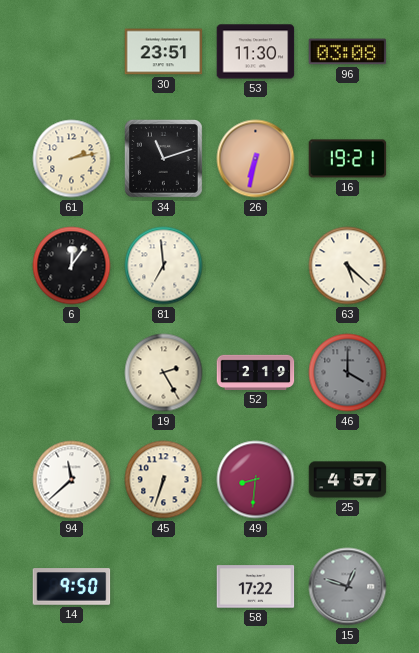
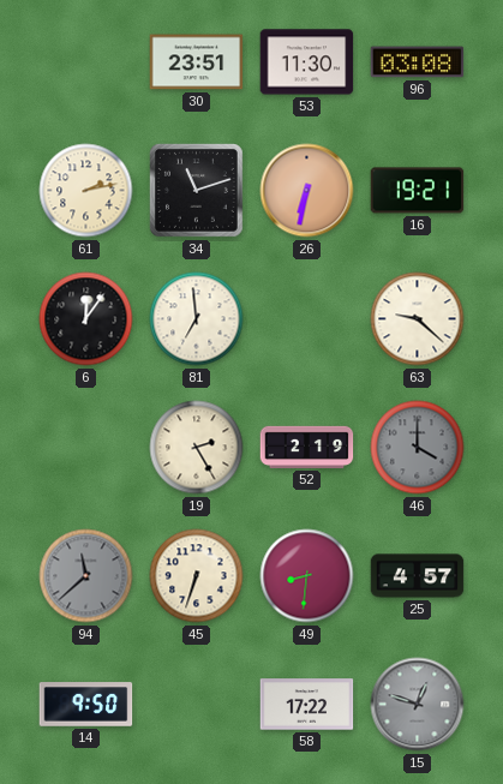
63: 5:22 -> 9:22 (418, 319)
94 dial: white -> grey (86, 576)
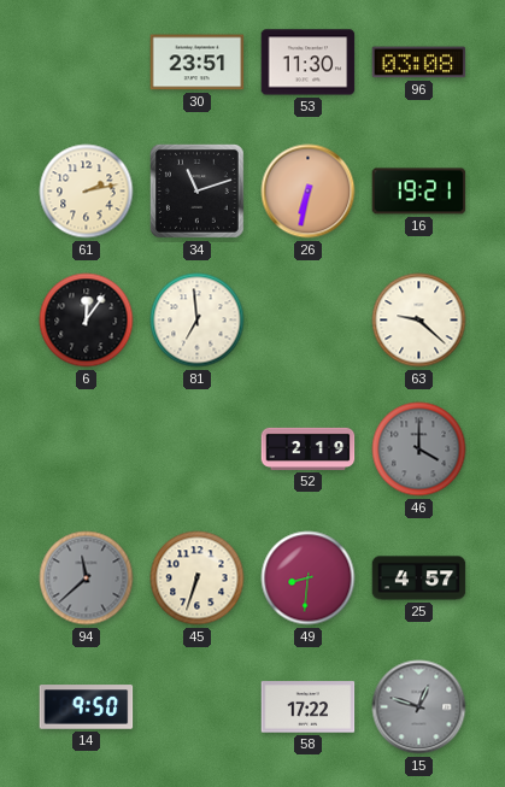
19: 2:25 -> none (197, 448)
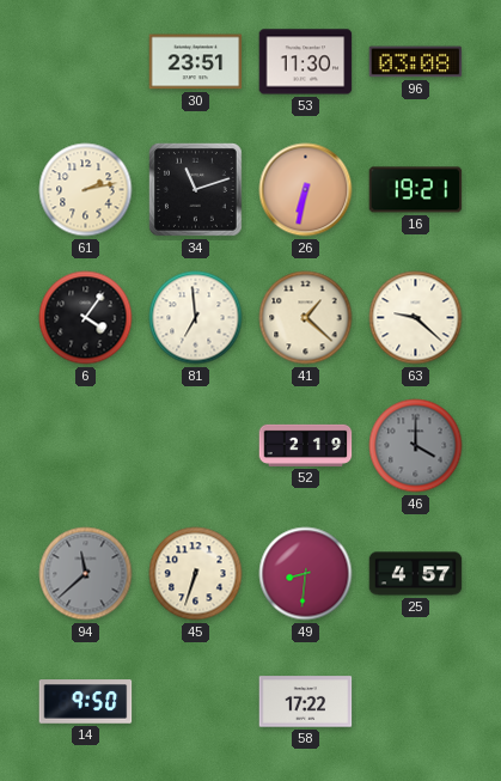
6: 12:06 -> 4:06 (86, 318)
41: none -> 1:22 (306, 318)
15: 12:48 -> none (419, 707)
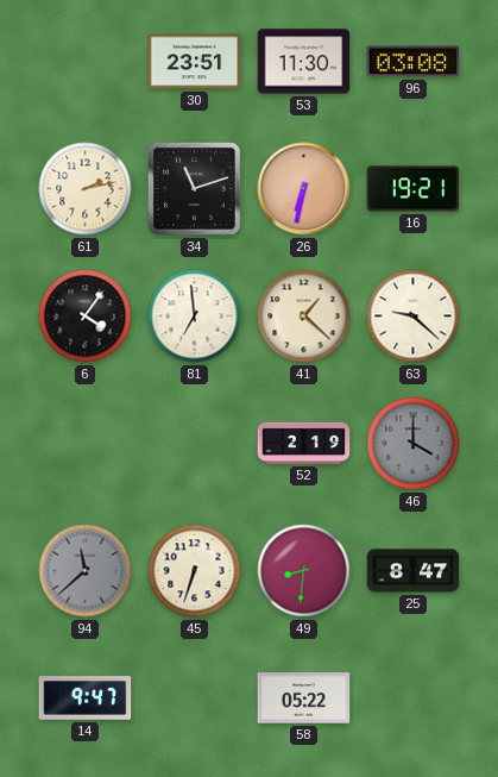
25: 4:57 -> 8:47 (414, 571)
14: 9:50 -> 9:47 (86, 698)
58: 17:22 -> 05:22 (304, 698)
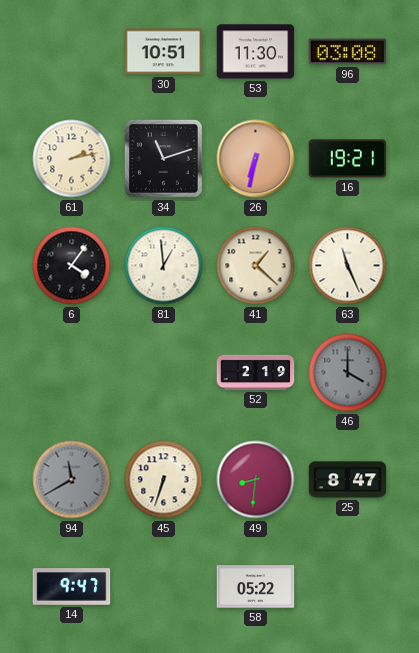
30: 23:51 -> 10:51 (164, 52)
81: 6:59 -> 12:59 (164, 266)
63: 9:22 -> 11:26 (348, 266)
94: 11:38 -> 11:40 (72, 480)
